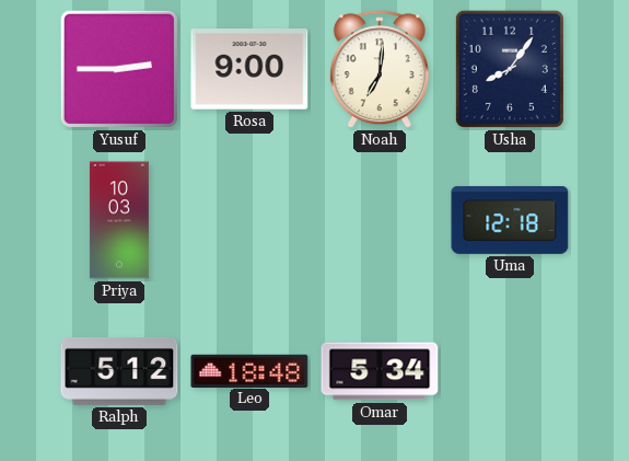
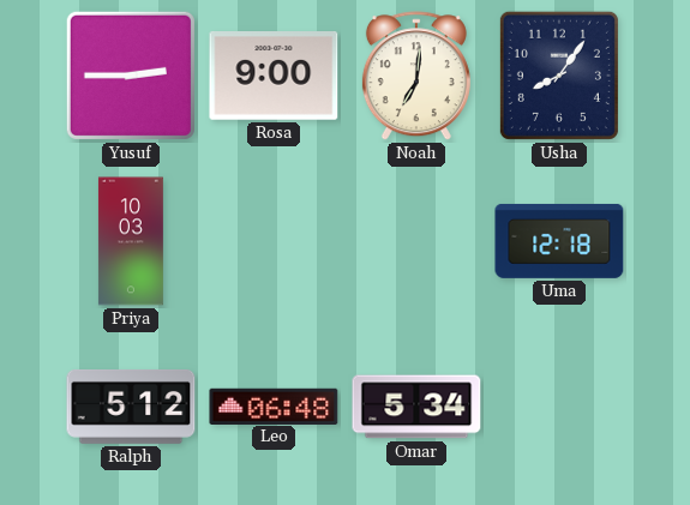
Leo: 18:48 -> 06:48 (274, 405)
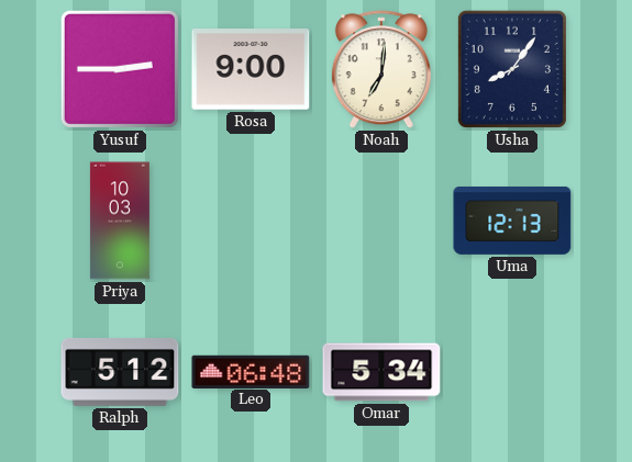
Uma: 12:18 -> 12:13 (512, 221)
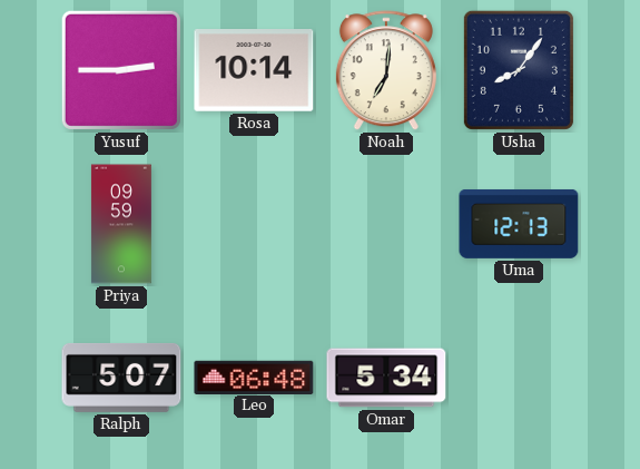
Rosa: 9:00 -> 10:14 (254, 71)
Priya: 10:03 -> 09:59 (121, 224)
Ralph: 5:12 -> 5:07 (121, 378)
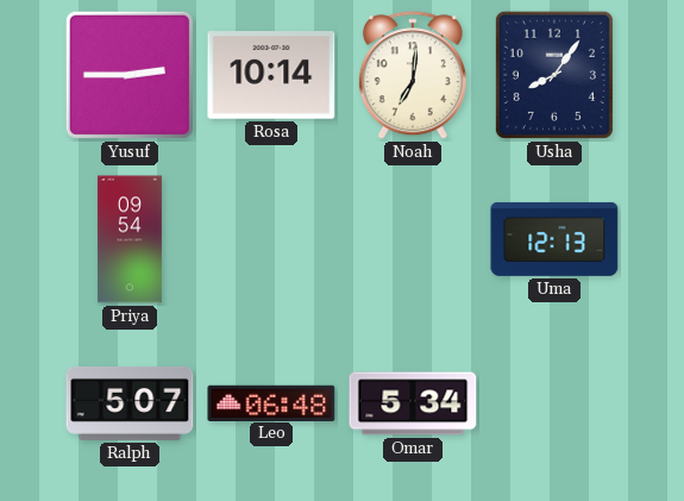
Priya: 09:59 -> 09:54 (130, 239)
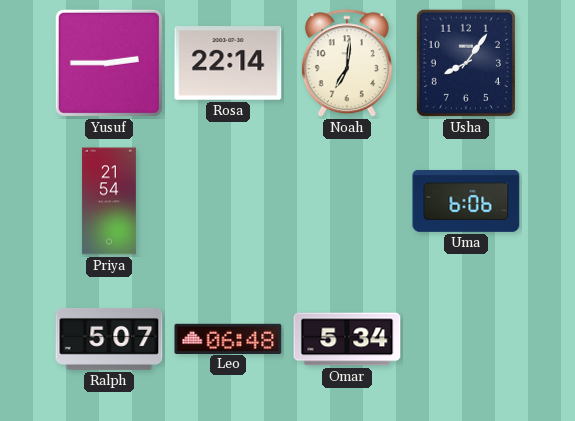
Rosa: 10:14 -> 22:14 (228, 64)
Priya: 09:54 -> 21:54 (109, 201)
Uma: 12:13 -> 6:06 (466, 201)
